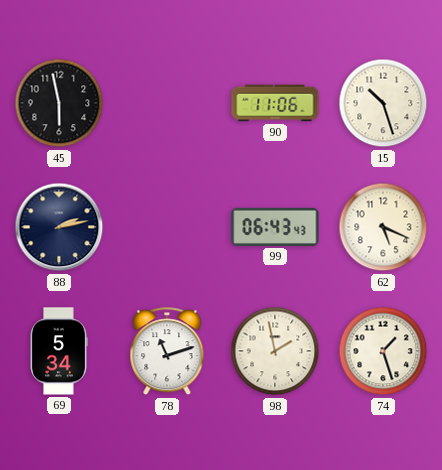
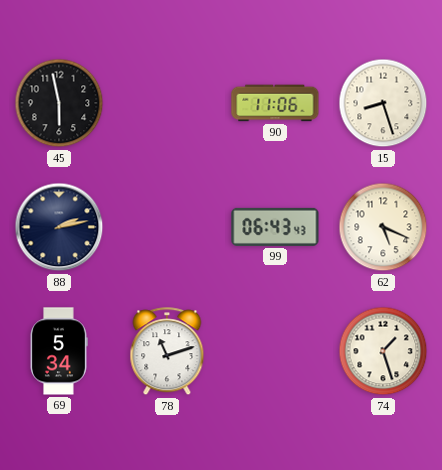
15: 10:27 -> 8:27 (383, 103)
98: 1:58 -> none (275, 351)
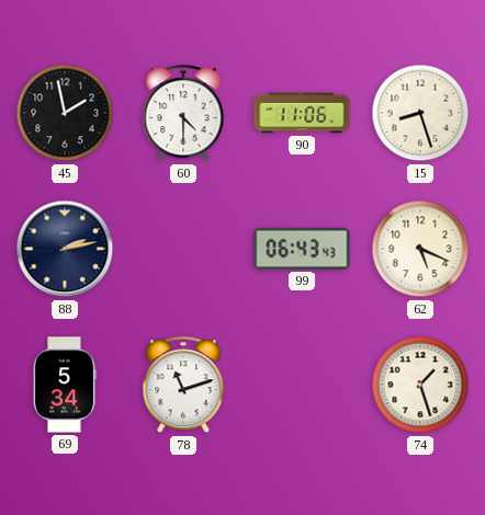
45: 5:58 -> 1:58 (65, 113)
60: none -> 4:30 (183, 114)
